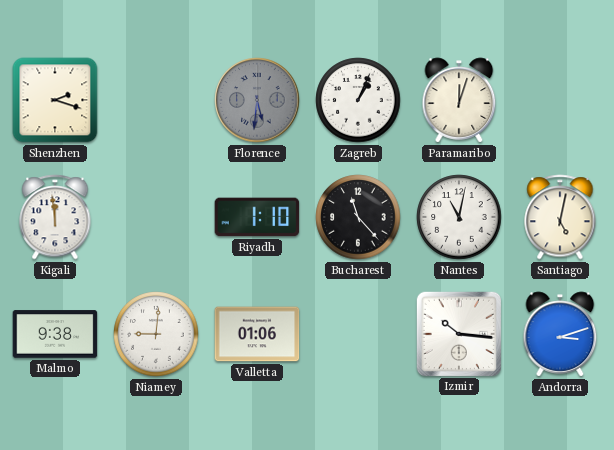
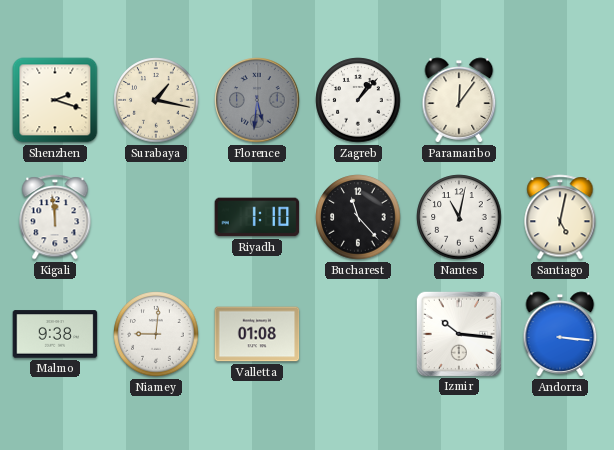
Surabaya: none -> 1:17 (156, 100)
Zagreb: 1:04 -> 1:07 (358, 100)
Paramaribo: 12:03 -> 12:06 (459, 100)
Valletta: 01:06 -> 01:08 (257, 334)
Andorra: 3:12 -> 3:16 (560, 334)
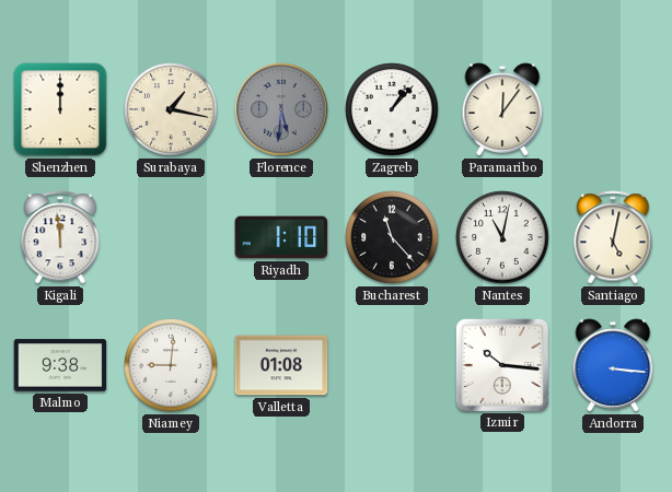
Shenzhen: 2:18 -> 12:00 (60, 109)
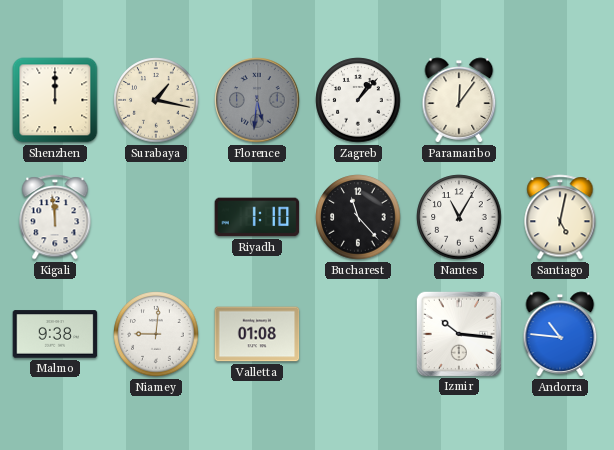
Nantes: 11:02 -> 11:05 (459, 217)
Andorra: 3:16 -> 10:46 (560, 334)
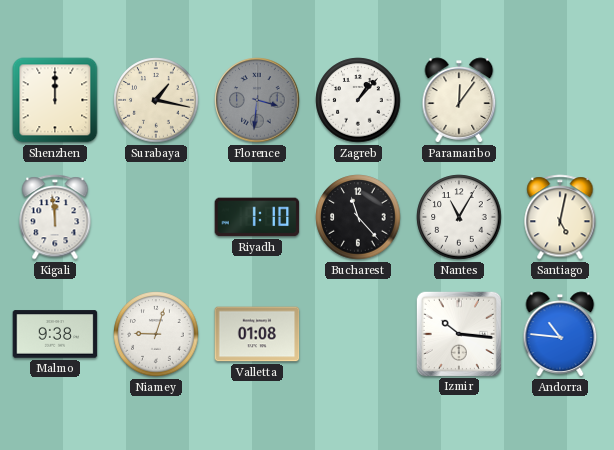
Florence: 5:31 -> 3:31 (257, 100)
Niamey: 9:01 -> 9:03 (156, 334)
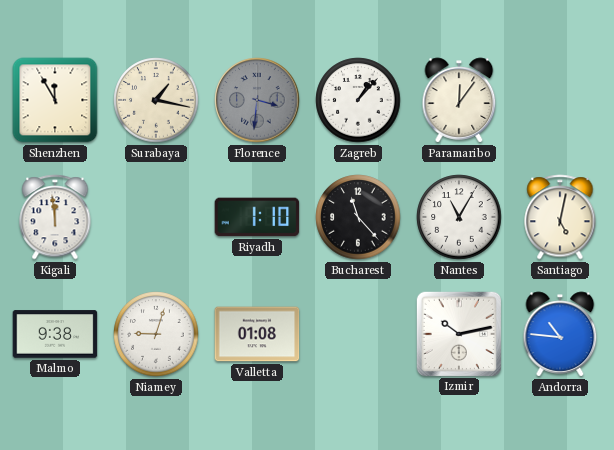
Shenzhen: 12:00 -> 11:55 (55, 100)
Izmir: 10:16 -> 10:13 (458, 333)
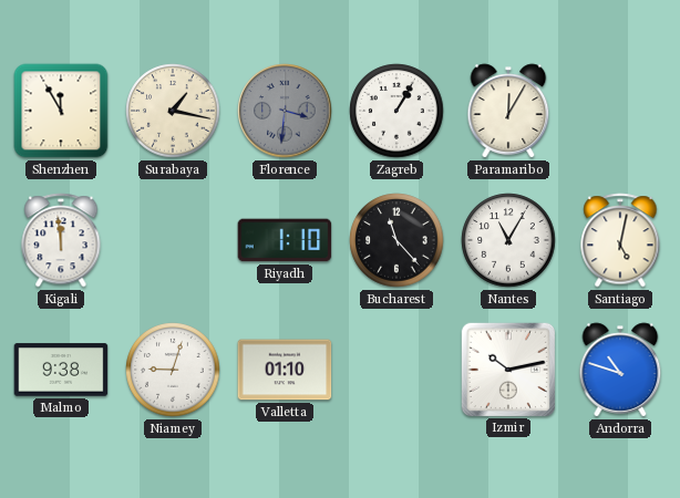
Zagreb: 1:07 -> 1:05 (396, 111)
Paramaribo: 12:06 -> 12:05 (508, 111)
Valletta: 01:08 -> 01:10 (285, 370)
Andorra: 10:46 -> 10:48 (620, 370)
